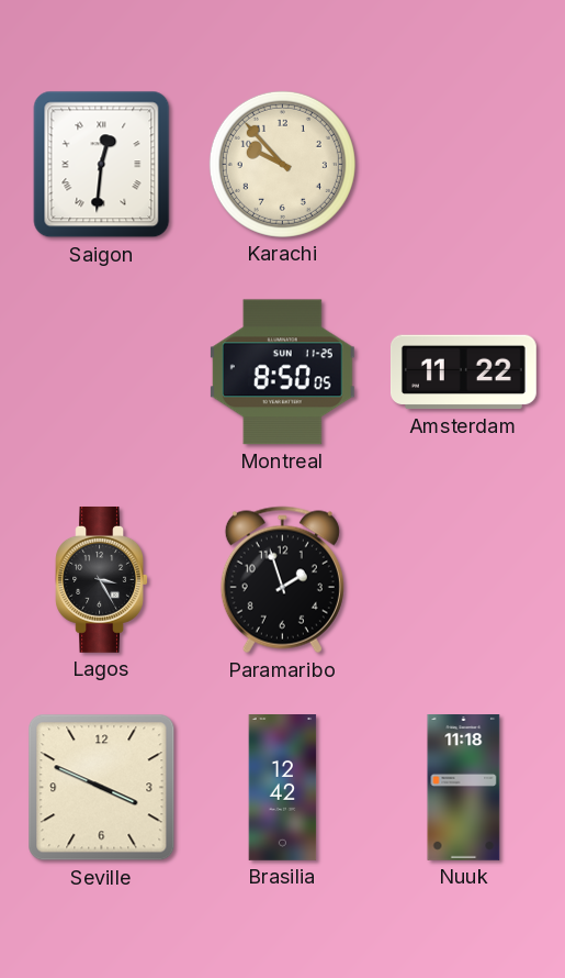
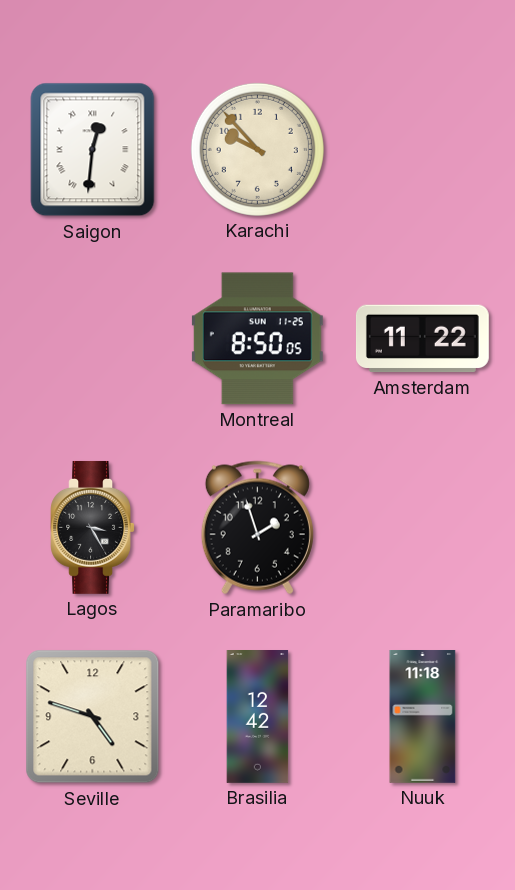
Seville: 3:49 -> 4:48 (93, 717)
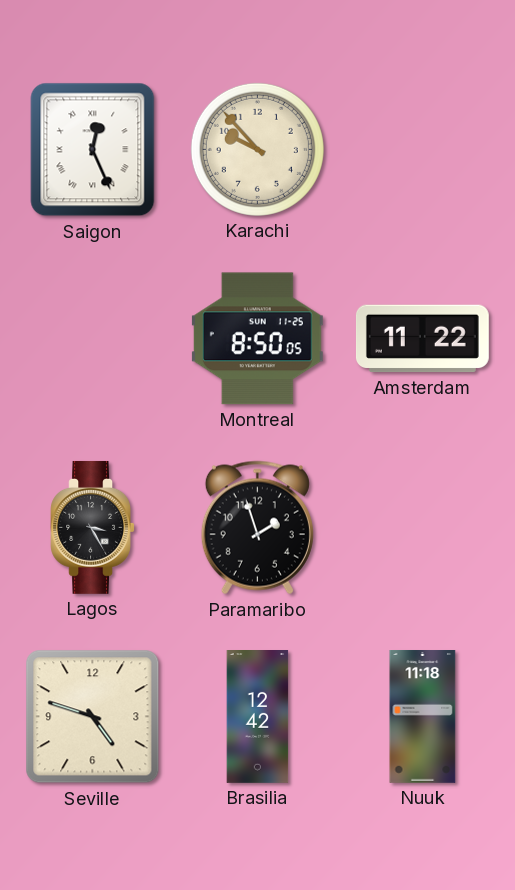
Saigon: 12:31 -> 12:26 (93, 150)
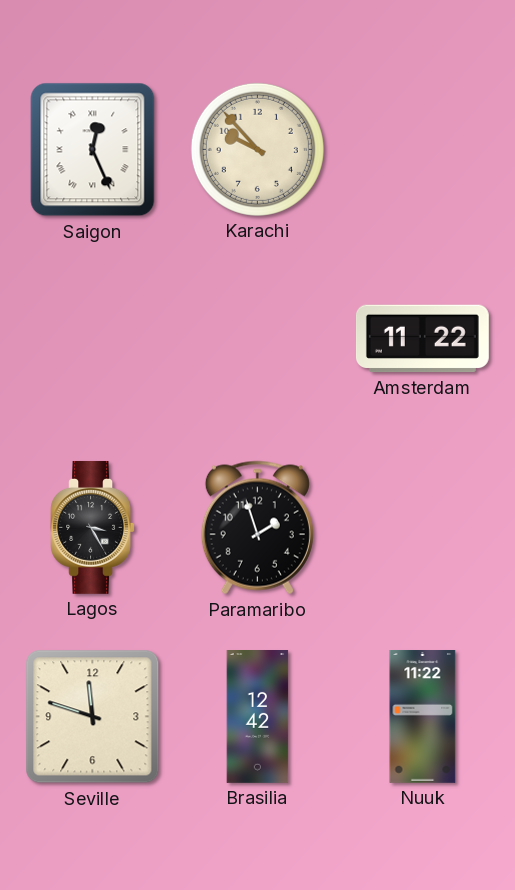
Montreal: 8:50 -> none (257, 339)
Seville: 4:48 -> 11:48 (93, 717)
Nuuk: 11:18 -> 11:22 (423, 717)
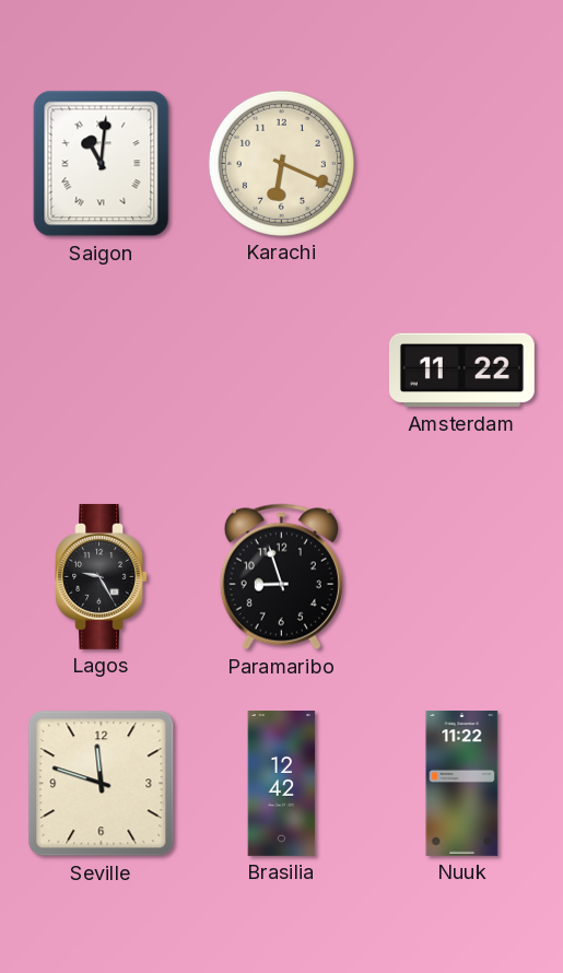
Saigon: 12:26 -> 11:01 (102, 164)
Karachi: 9:53 -> 6:19 (281, 163)
Lagos: 3:25 -> 9:25 (101, 576)
Paramaribo: 1:57 -> 8:57 (281, 577)
